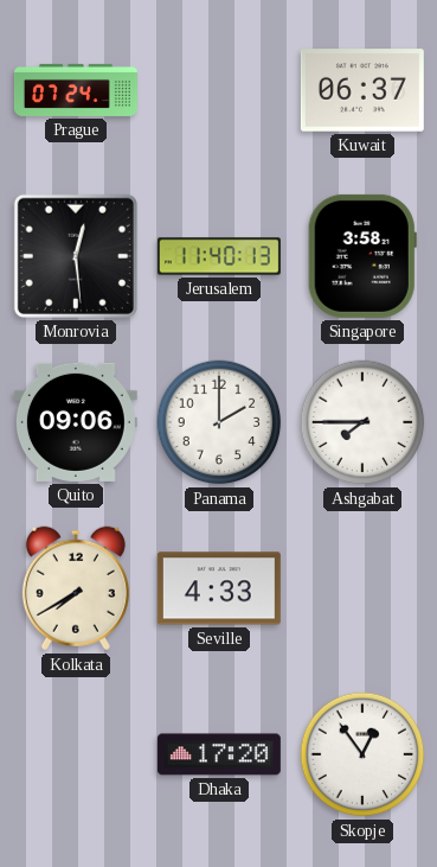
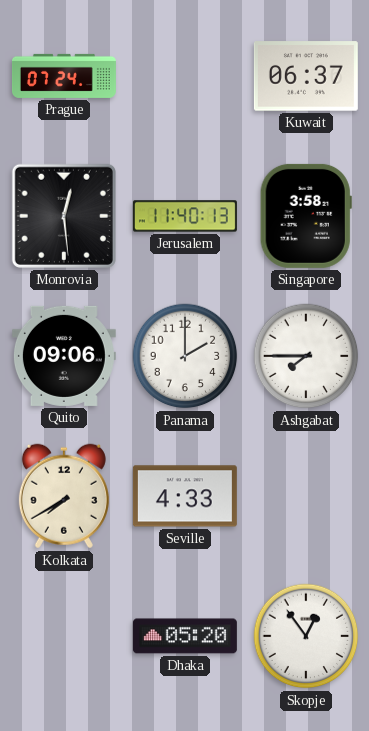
Dhaka: 17:20 -> 05:20 (185, 636)
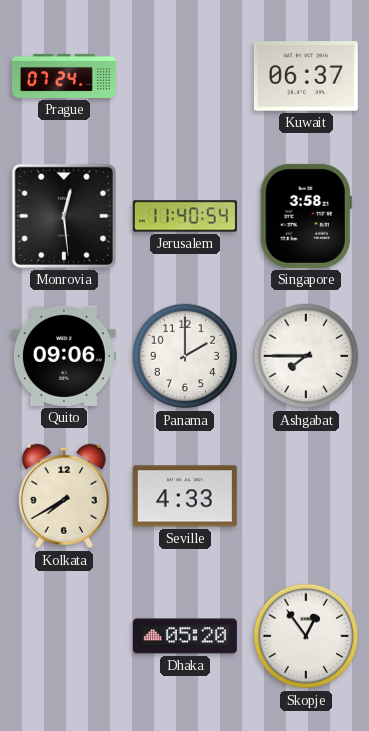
Jerusalem: 11:40:13 -> 11:40:54 (185, 216)
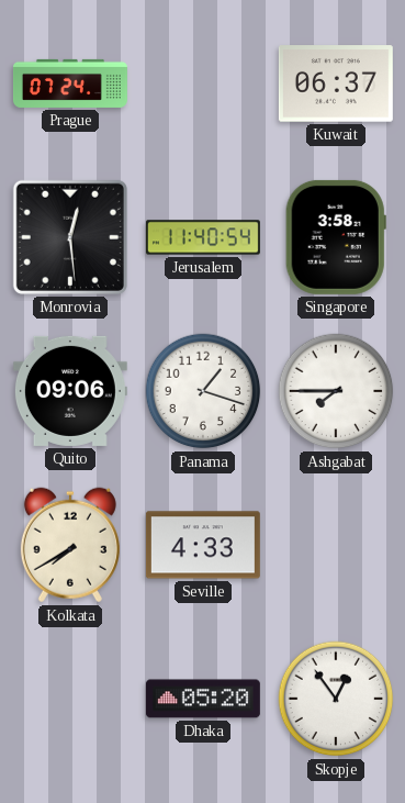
Panama: 2:00 -> 1:18 (203, 391)
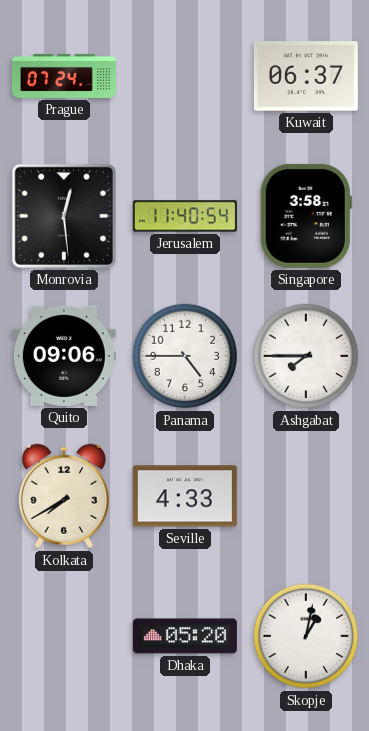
Panama: 1:18 -> 4:45 (185, 356)
Skopje: 12:54 -> 1:02 (306, 636)
